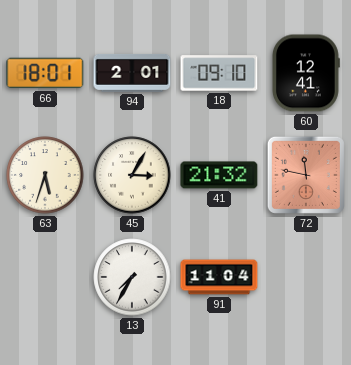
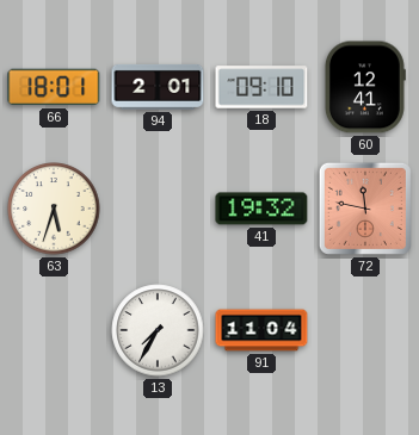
45: 3:05 -> none (132, 175)
41: 21:32 -> 19:32 (261, 209)
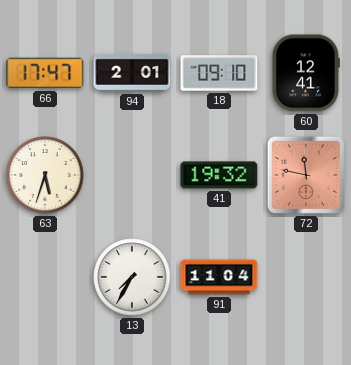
66: 18:01 -> 17:47 (45, 73)
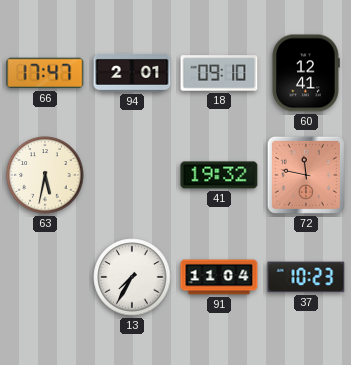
63: 5:33 -> 5:32 (45, 175)
37: none -> 10:23 (306, 277)
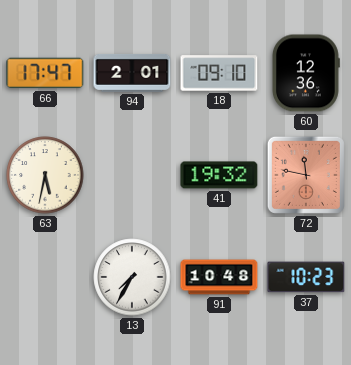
60: 12:41 -> 12:36 (306, 73)
91: 11:04 -> 10:48 (219, 277)
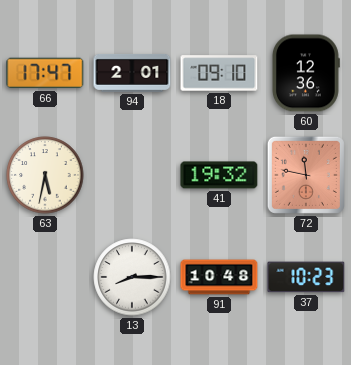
13: 7:35 -> 8:15 (132, 277)
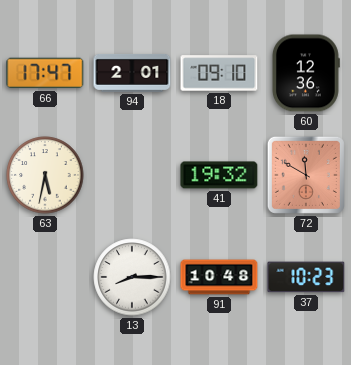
72: 11:47 -> 11:50 (306, 175)
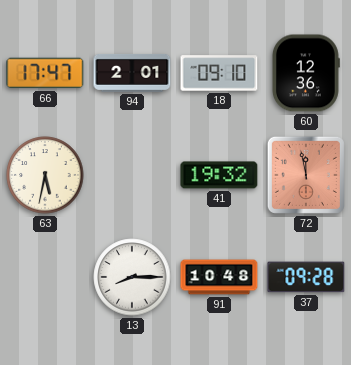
72: 11:50 -> 11:58 (306, 175)
37: 10:23 -> 09:28 (306, 277)
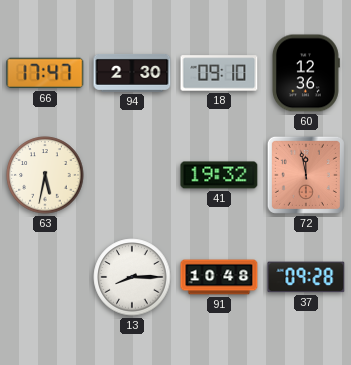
94: 2:01 -> 2:30 (132, 73)
